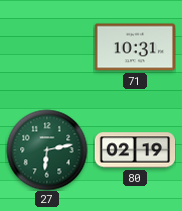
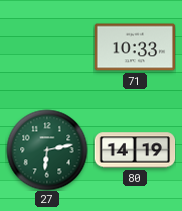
71: 10:31 -> 10:33 (135, 47)
80: 02:19 -> 14:19 (135, 150)
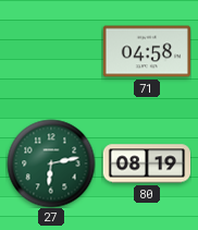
71: 10:33 -> 04:58 (147, 51)
80: 14:19 -> 08:19 (147, 164)
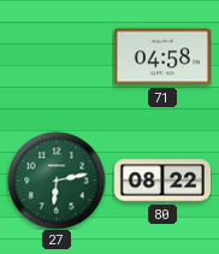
80: 08:19 -> 08:22 (162, 181)
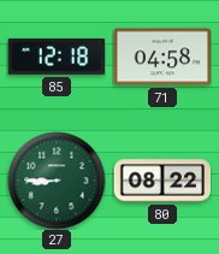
85: none -> 12:18 (55, 57)
27: 6:13 -> 8:45 (57, 181)
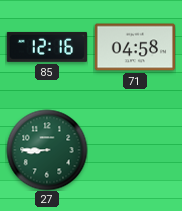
85: 12:18 -> 12:16 (46, 47)
80: 08:22 -> none (162, 181)
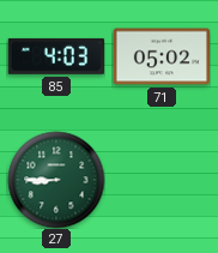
85: 12:16 -> 4:03 (55, 56)
71: 04:58 -> 05:02 (162, 56)
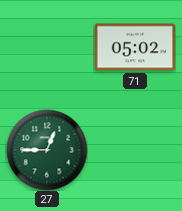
85: 4:03 -> none (55, 56)
27: 8:45 -> 12:45 (47, 150)
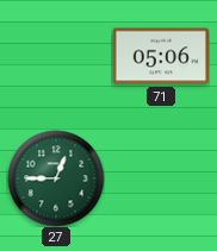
71: 05:02 -> 05:06 (161, 56)
